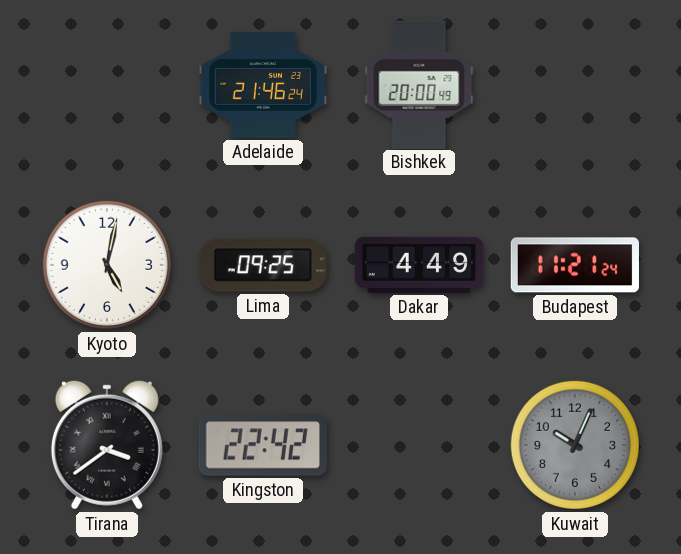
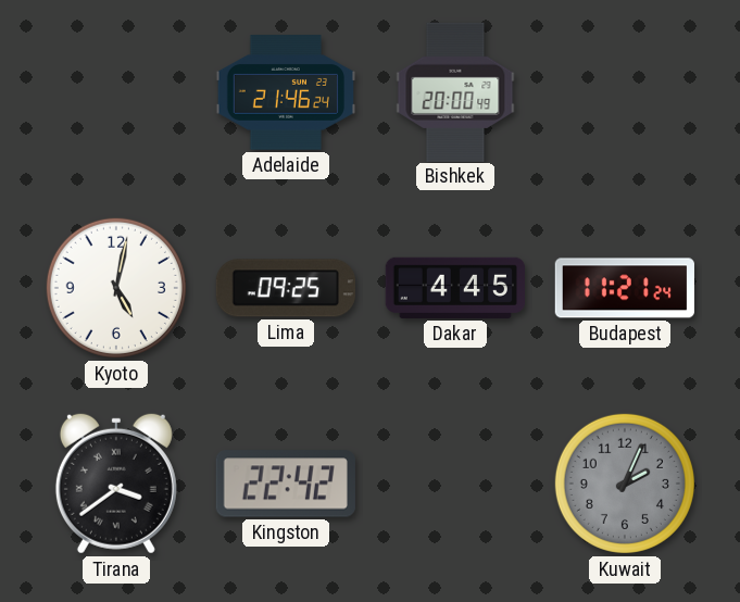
Dakar: 4:49 -> 4:45 (454, 288)
Kuwait: 10:04 -> 2:04 (625, 484)
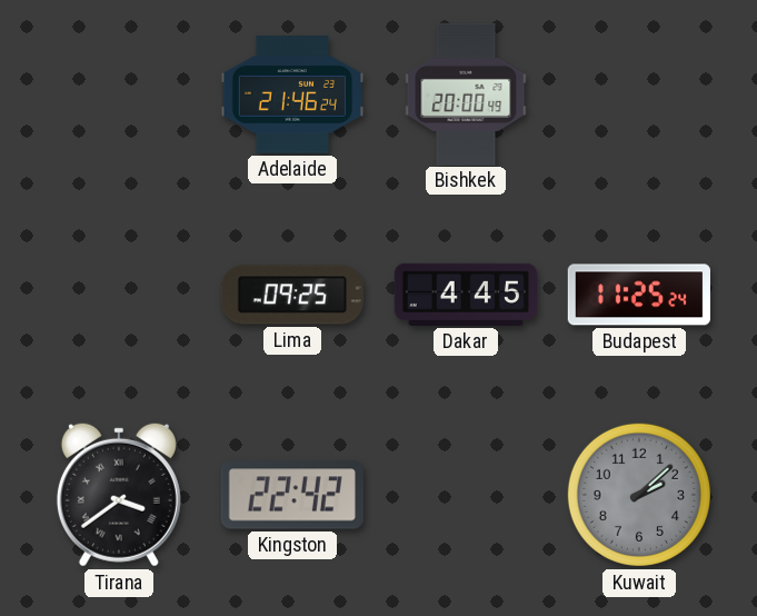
Kyoto: 5:02 -> none (116, 288)
Budapest: 11:21 -> 11:25 (639, 295)
Kuwait: 2:04 -> 2:08 (639, 495)
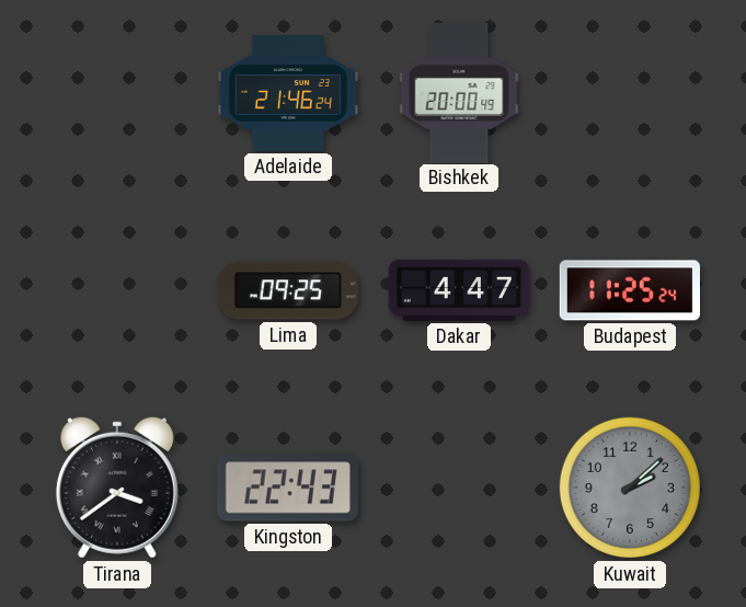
Dakar: 4:45 -> 4:47 (458, 290)
Kingston: 22:42 -> 22:43 (288, 488)
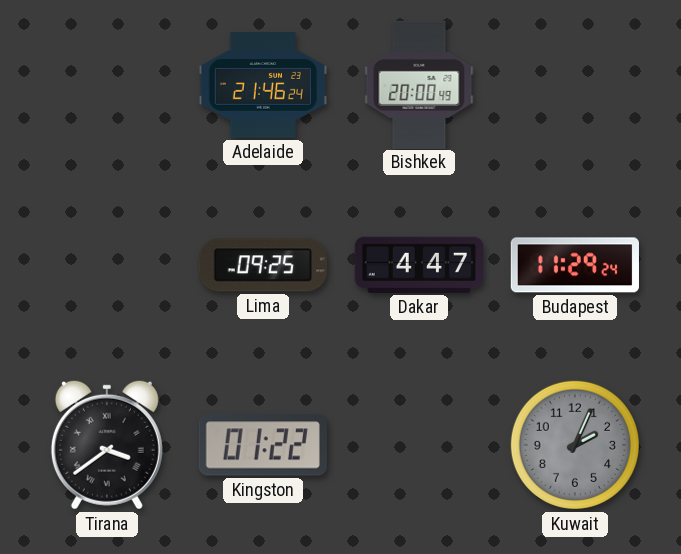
Budapest: 11:25 -> 11:29 (575, 265)
Kingston: 22:43 -> 01:22 (263, 445)
Kuwait: 2:08 -> 2:04 (575, 445)
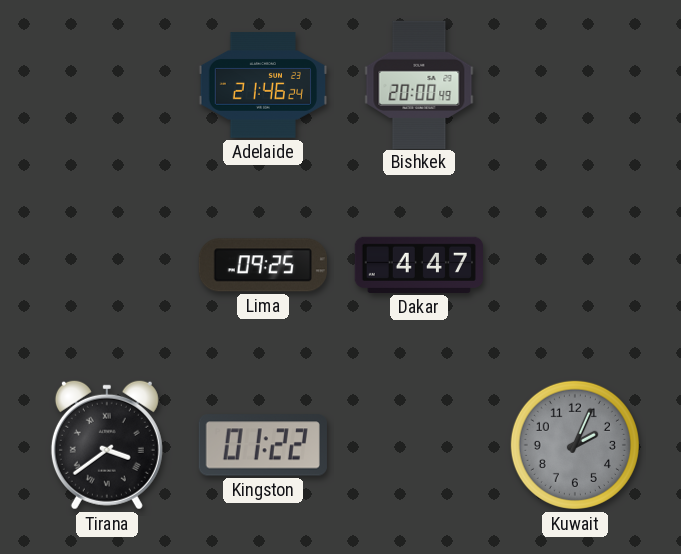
Budapest: 11:29 -> none (575, 265)
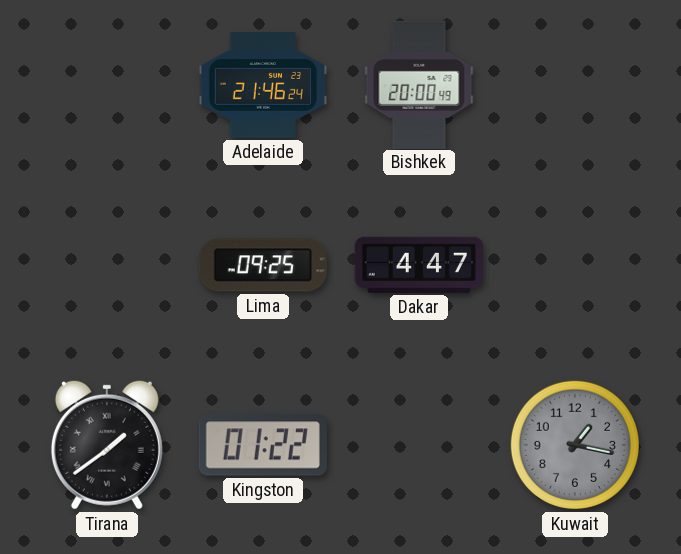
Tirana: 3:39 -> 1:39 (107, 445)
Kuwait: 2:04 -> 1:17 (575, 445)
